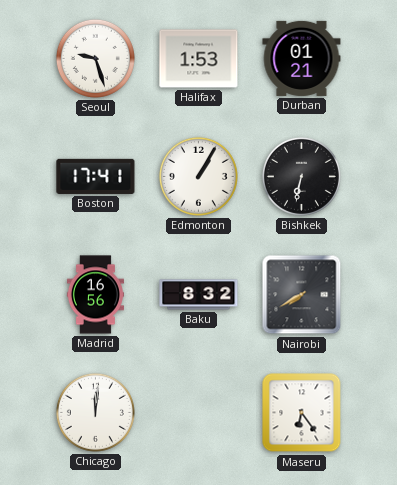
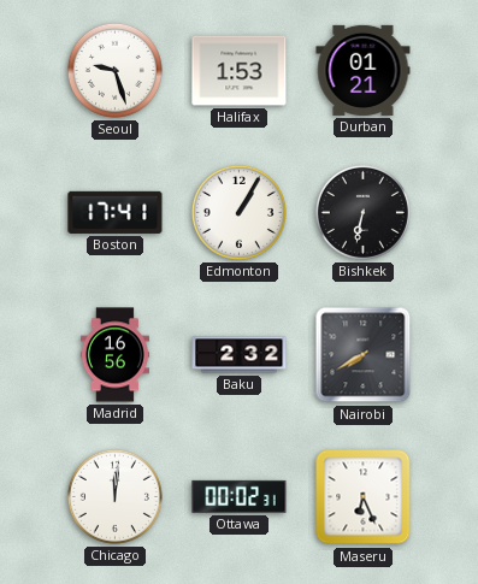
Baku: 8:32 -> 2:32 (240, 355)
Ottawa: none -> 00:02 (240, 496)
Maseru: 6:24 -> 6:26 (364, 497)
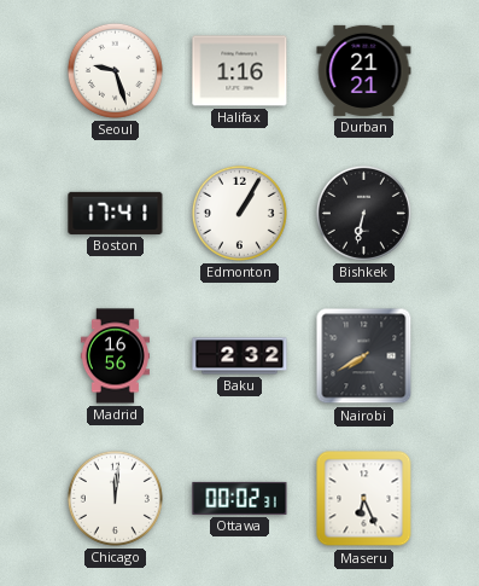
Halifax: 1:53 -> 1:16 (240, 71)
Durban: 01:21 -> 21:21 (364, 70)
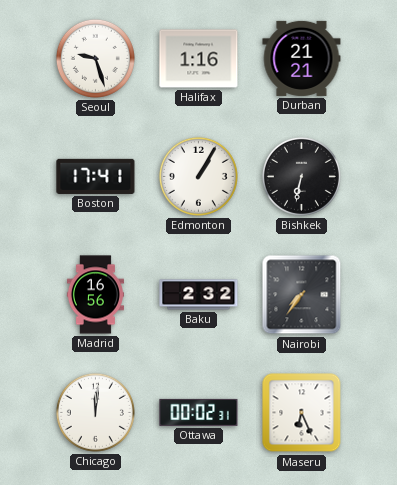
Nairobi: 7:40 -> 7:36 (302, 295)
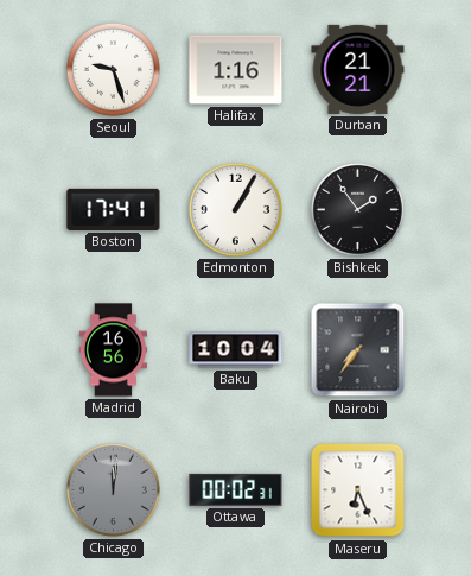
Bishkek: 6:32 -> 1:54 (357, 209)
Baku: 2:32 -> 10:04 (236, 350)
Chicago dial: white -> grey (113, 489)
